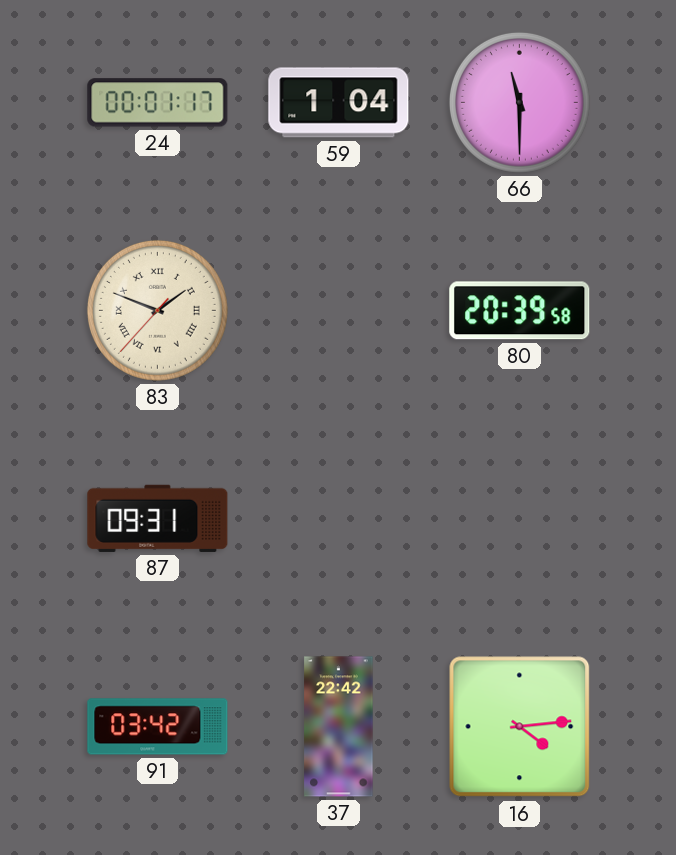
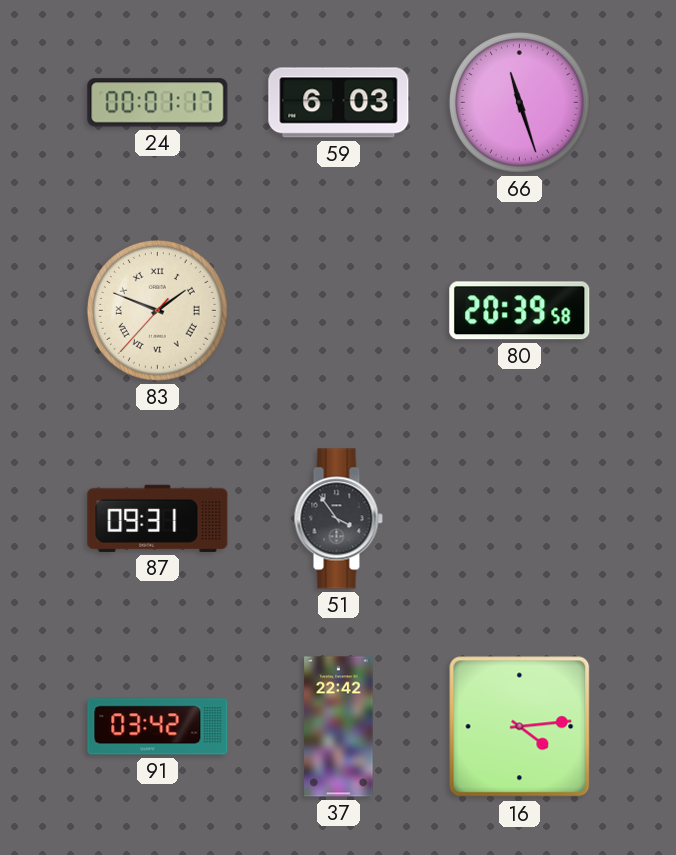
59: 1:04 -> 6:03 (339, 103)
66: 11:30 -> 11:27 (519, 102)
51: none -> 3:54 (338, 519)
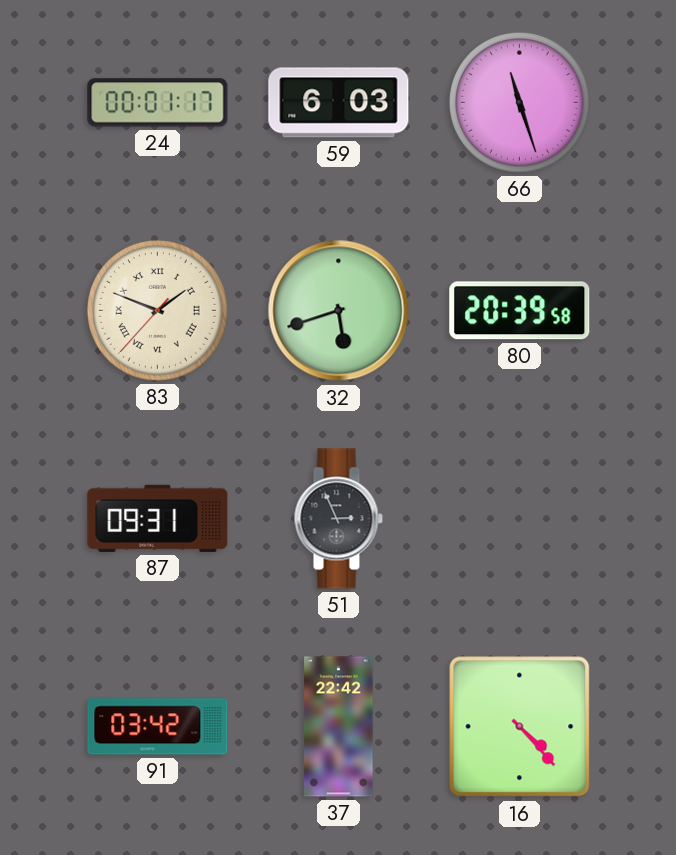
32: none -> 5:42 (339, 311)
51: 3:54 -> 2:56 (338, 519)
16: 4:14 -> 4:23 (520, 727)
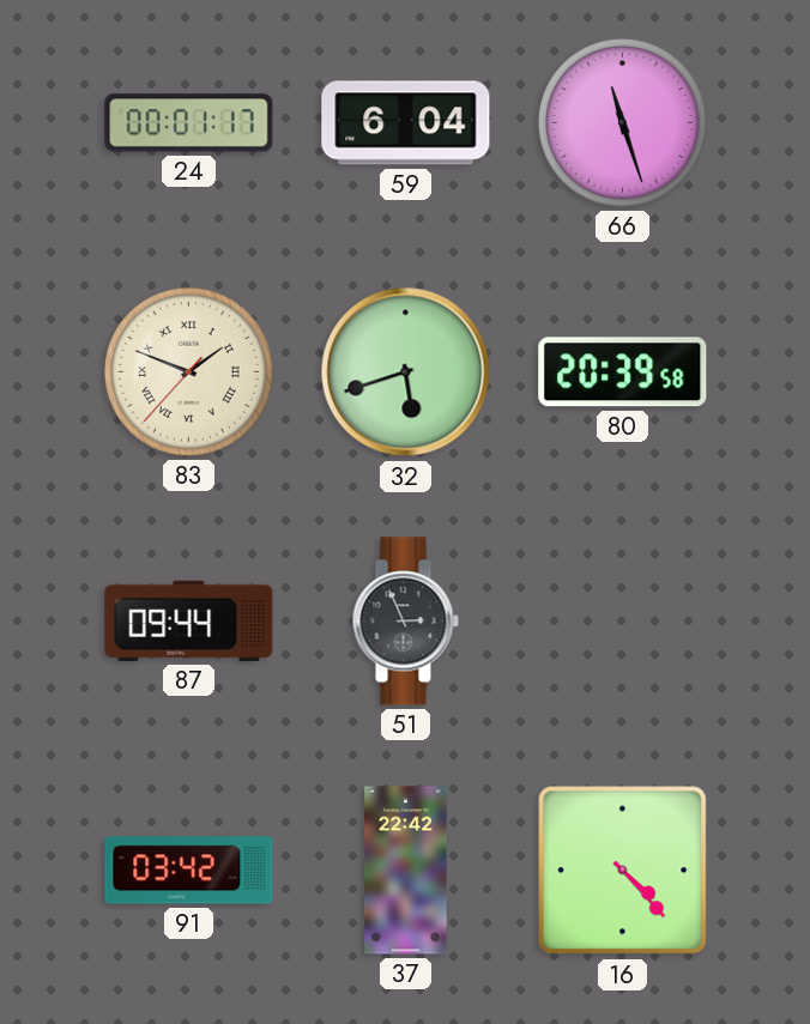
59: 6:03 -> 6:04 (406, 123)
87: 09:31 -> 09:44 (189, 620)
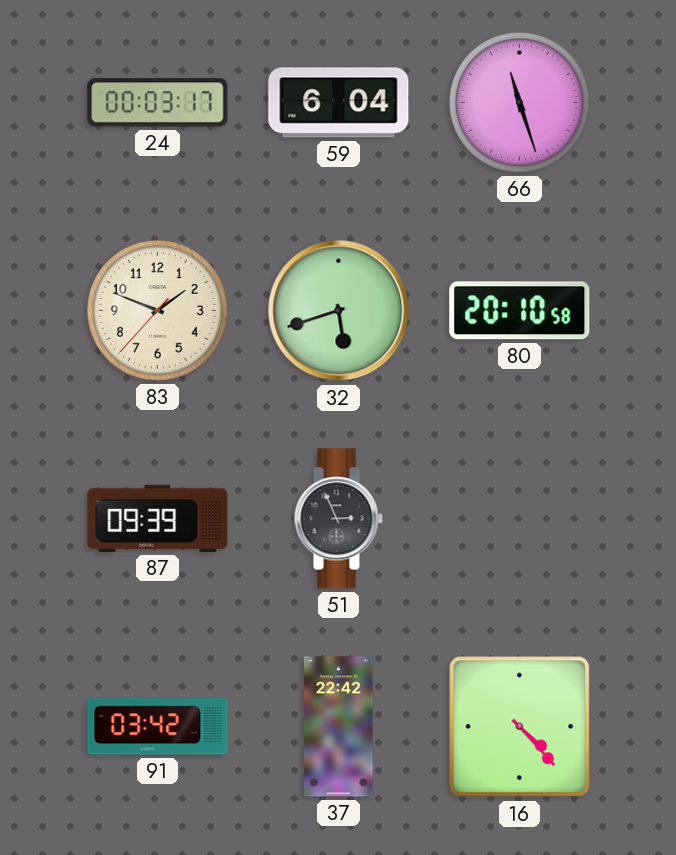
24: 00:01 -> 00:03 (158, 103)
83 numerals: Roman -> Arabic (157, 310)
80: 20:39 -> 20:10 (520, 311)
87: 09:44 -> 09:39 (158, 518)
